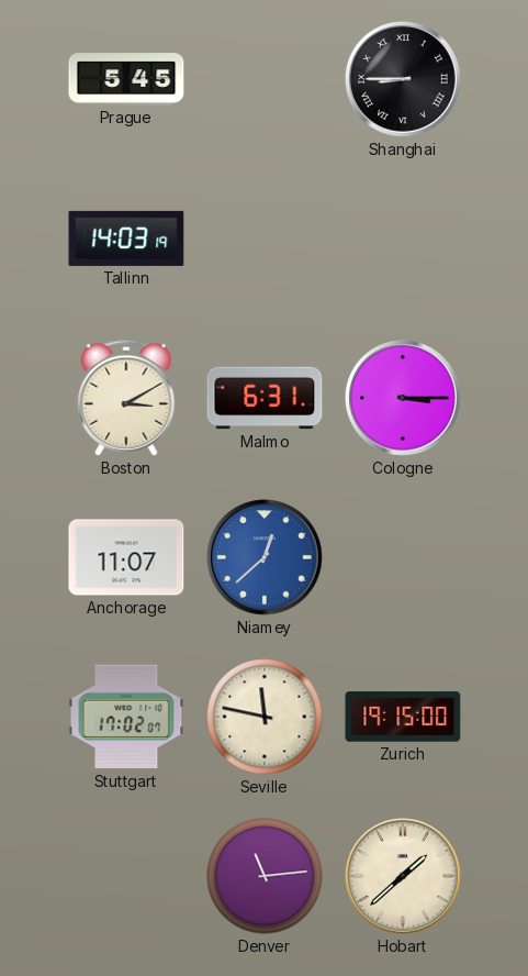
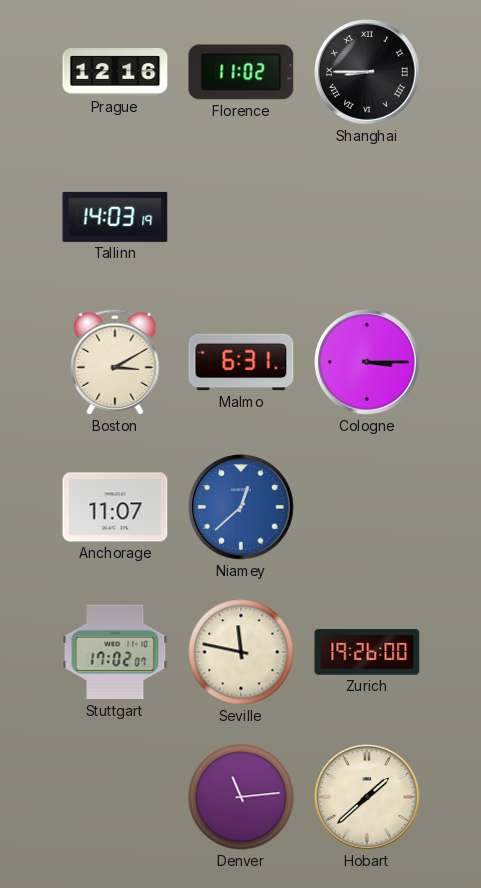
Prague: 5:45 -> 12:16 (115, 72)
Florence: none -> 11:02 (241, 72)
Zurich: 19:15 -> 19:26 (367, 652)
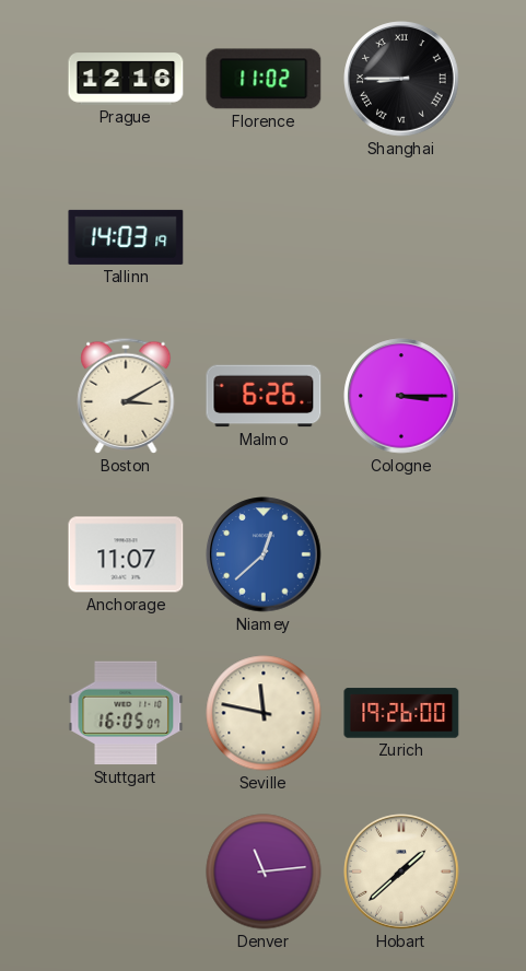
Malmo: 6:31 -> 6:26 (264, 396)
Stuttgart: 17:02 -> 16:05 (126, 713)
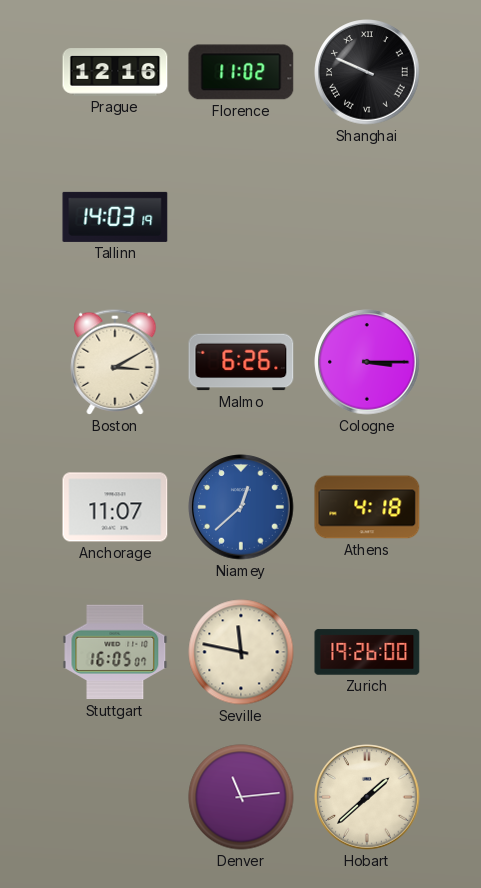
Shanghai: 8:45 -> 9:49 (367, 72)
Athens: none -> 4:18 (367, 507)
